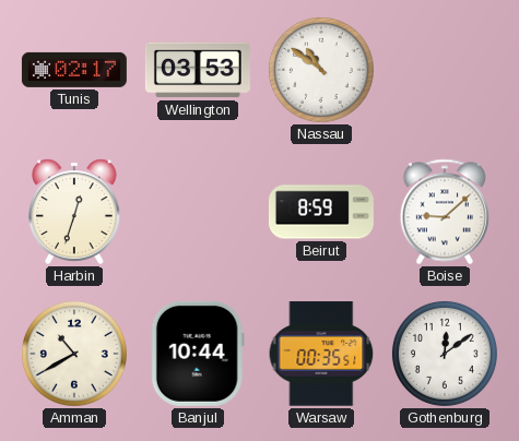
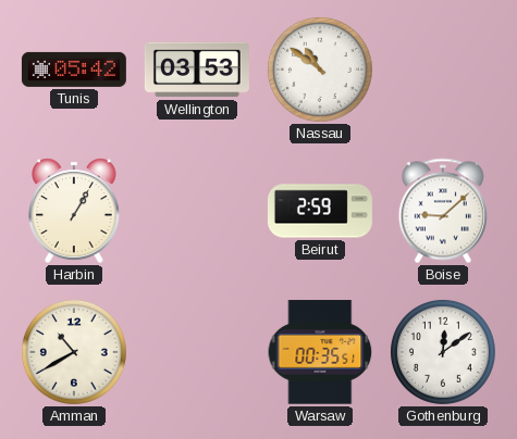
Tunis: 02:17 -> 05:42 (74, 70)
Harbin: 12:33 -> 1:05 (75, 211)
Beirut: 8:59 -> 2:59 (320, 211)
Banjul: 10:44 -> none (198, 354)
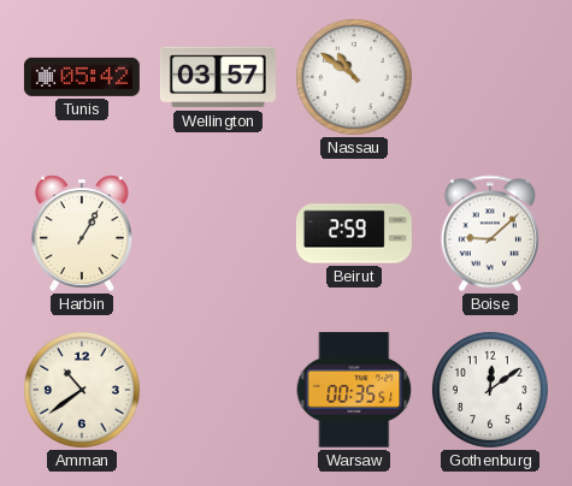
Wellington: 03:53 -> 03:57 (218, 77)
Amman: 10:40 -> 10:39 (82, 390)
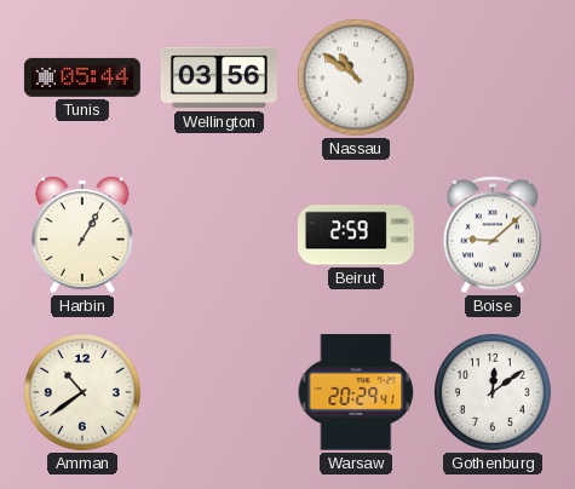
Tunis: 05:42 -> 05:44 (82, 77)
Wellington: 03:57 -> 03:56 (219, 77)
Warsaw: 00:35 -> 20:29 (356, 392)
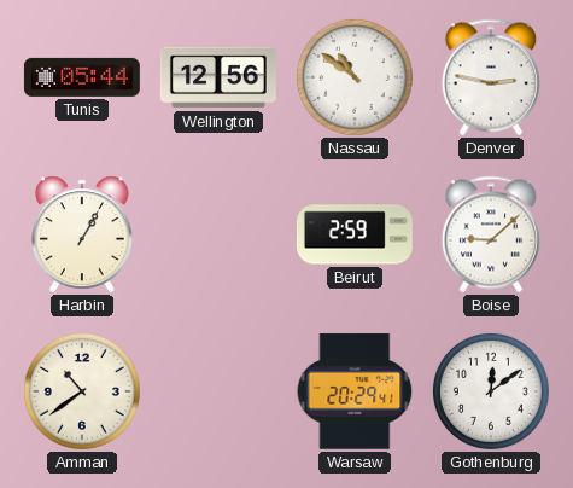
Wellington: 03:56 -> 12:56 (218, 77)
Denver: none -> 2:47 (491, 77)
